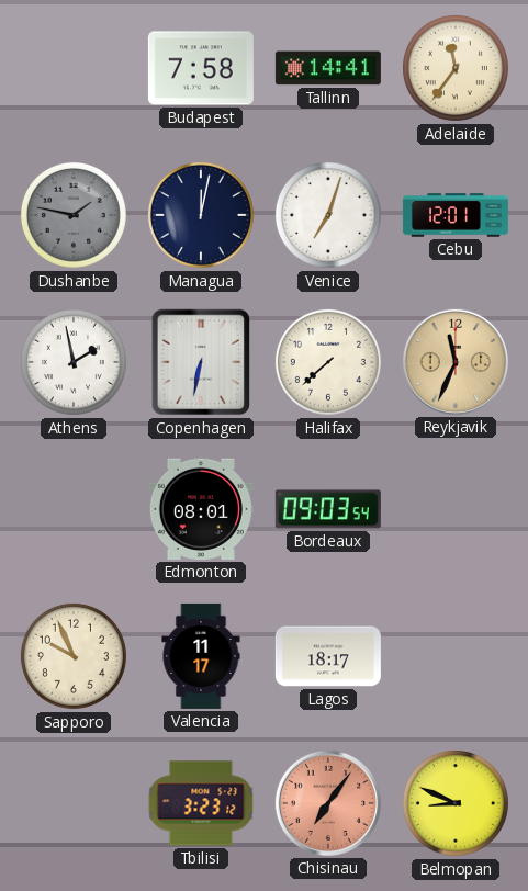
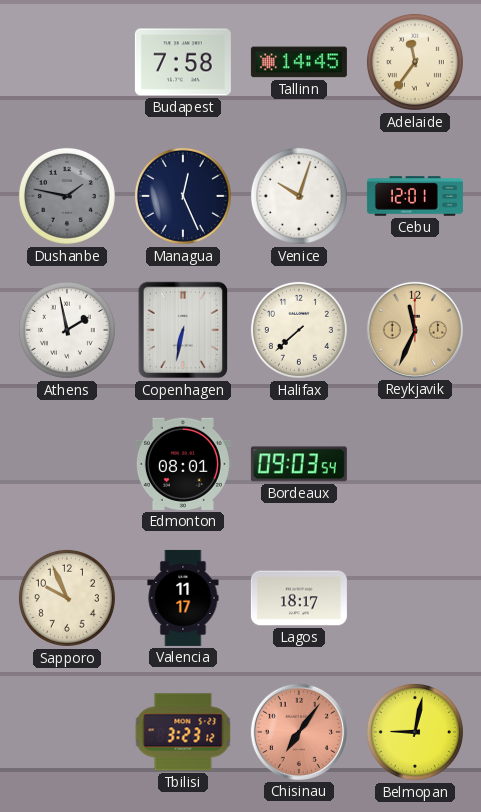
Tallinn: 14:41 -> 14:45 (299, 62)
Managua: 12:02 -> 12:26 (183, 196)
Venice: 7:03 -> 10:03 (299, 196)
Belmopan: 8:49 -> 9:02 (415, 732)
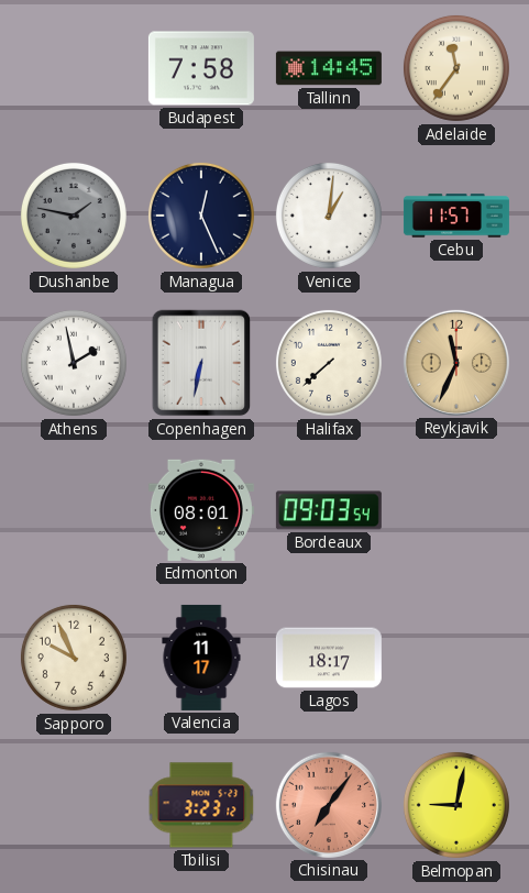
Venice: 10:03 -> 1:01 (329, 216)
Cebu: 12:01 -> 11:57 (456, 216)
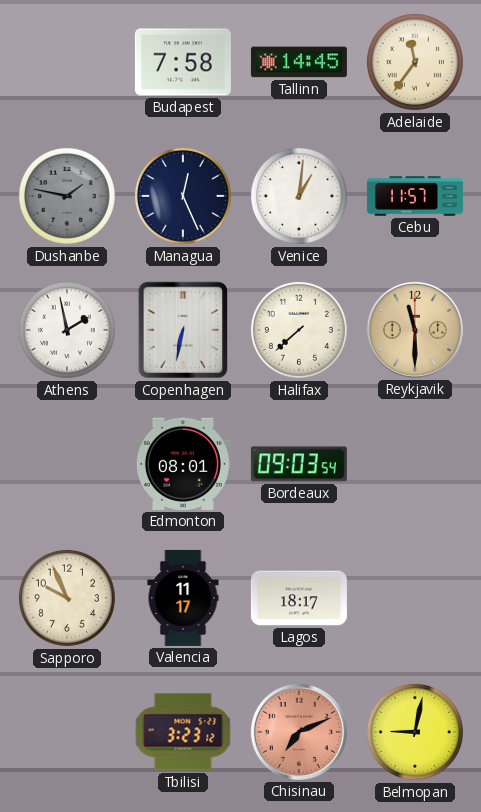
Reykjavik: 11:34 -> 11:30 (415, 330)
Chisinau: 7:06 -> 7:11 (299, 732)
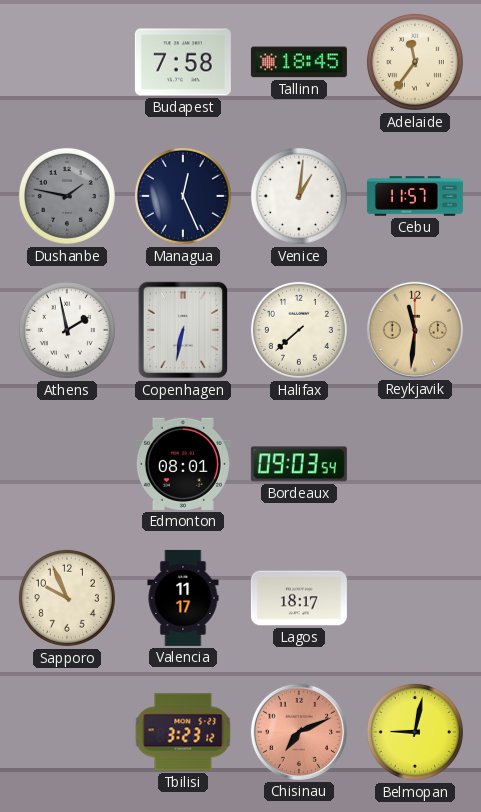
Tallinn: 14:45 -> 18:45 (299, 62)
Reykjavik: 11:30 -> 11:31 (415, 330)
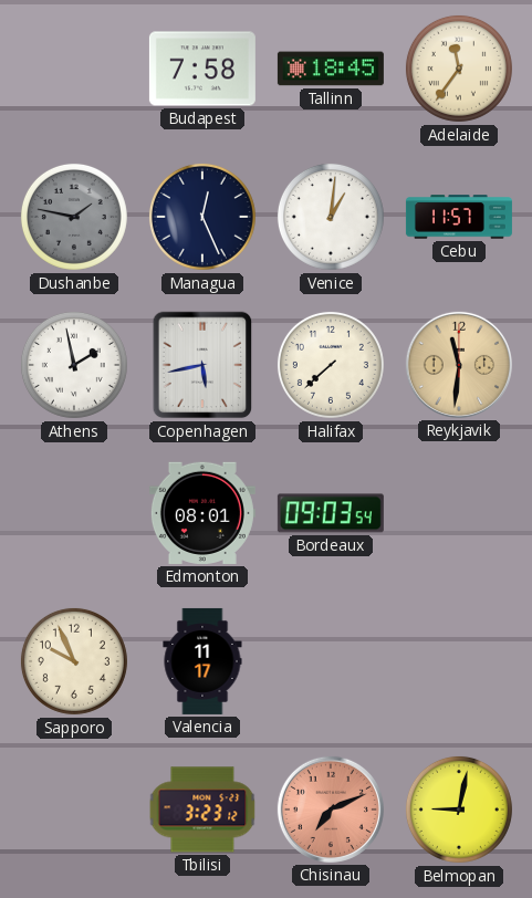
Copenhagen: 6:32 -> 5:43 (202, 365)
Lagos: 18:17 -> none (299, 598)
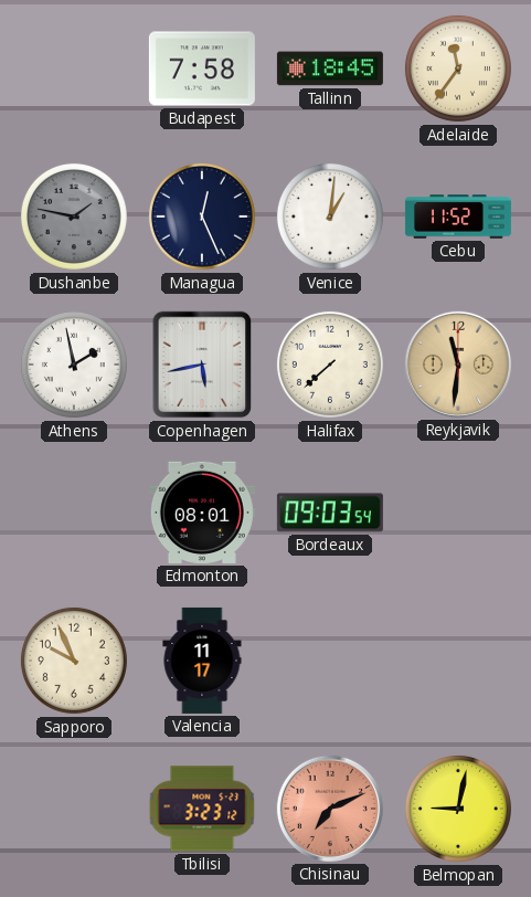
Cebu: 11:57 -> 11:52 (458, 217)
